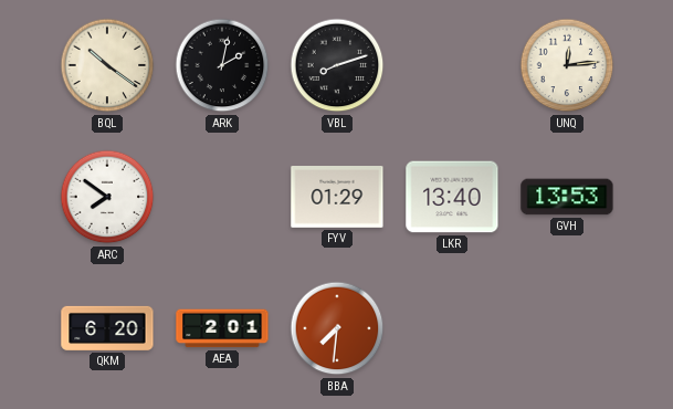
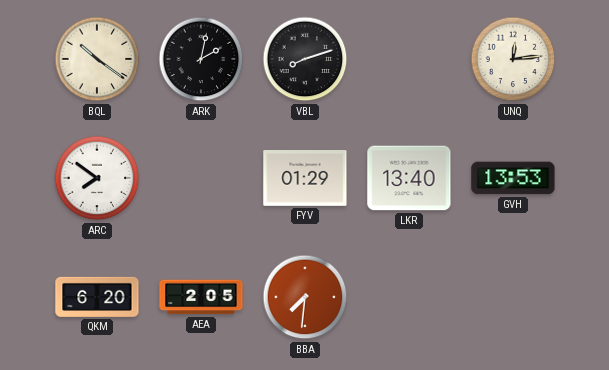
AEA: 2:01 -> 2:05 (201, 297)
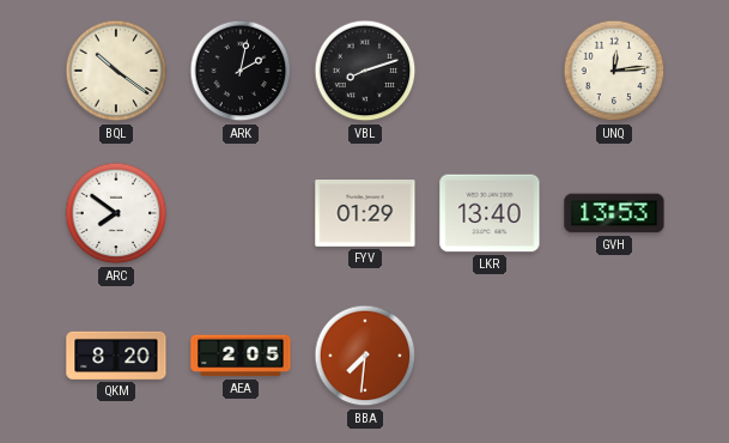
QKM: 6:20 -> 8:20 (116, 356)
